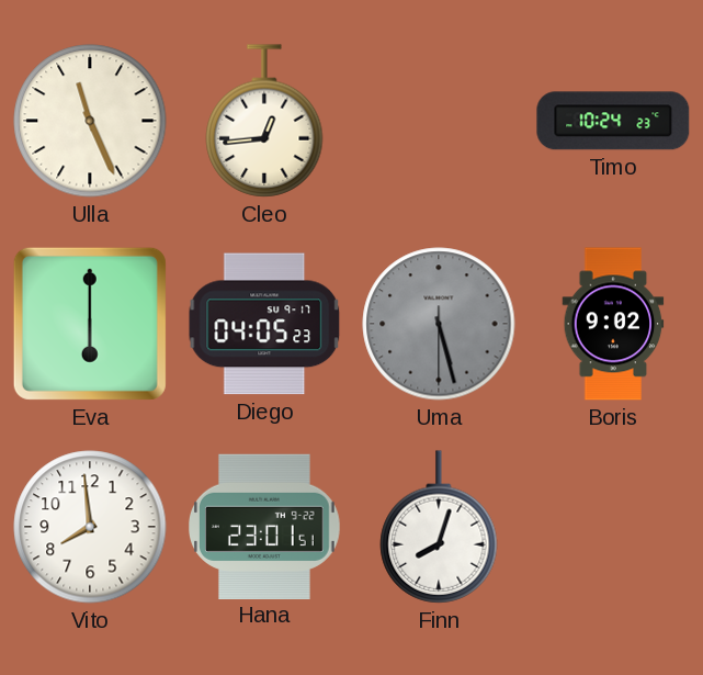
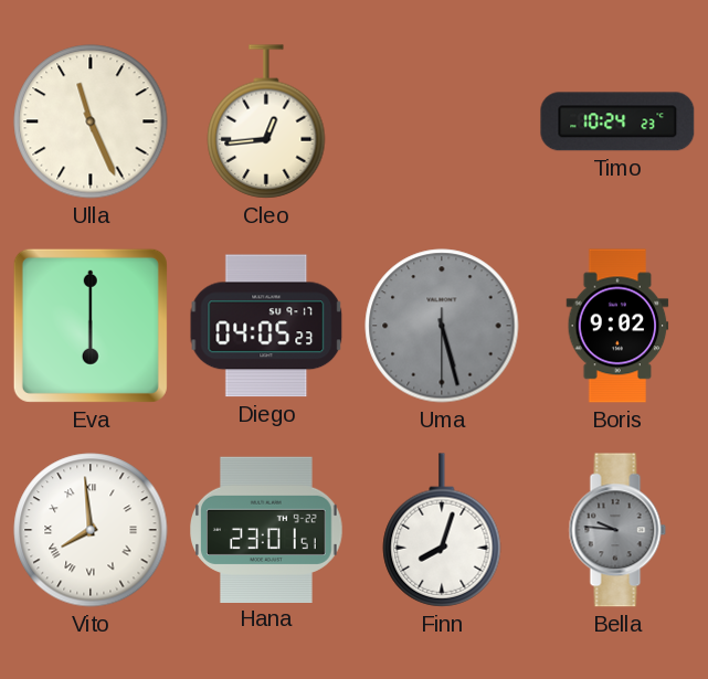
Vito numerals: Arabic -> Roman (91, 530)
Bella: none -> 9:46 (617, 530)
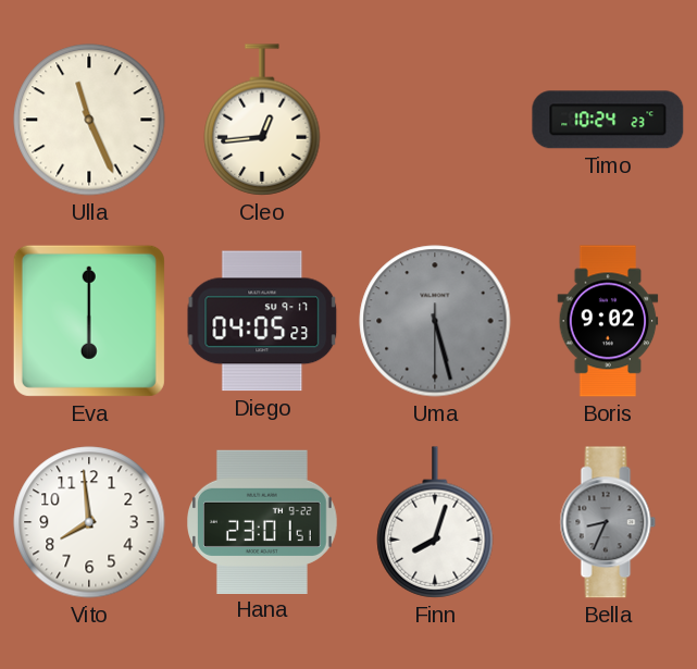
Vito numerals: Roman -> Arabic (89, 522)
Bella: 9:46 -> 8:34 (608, 522)
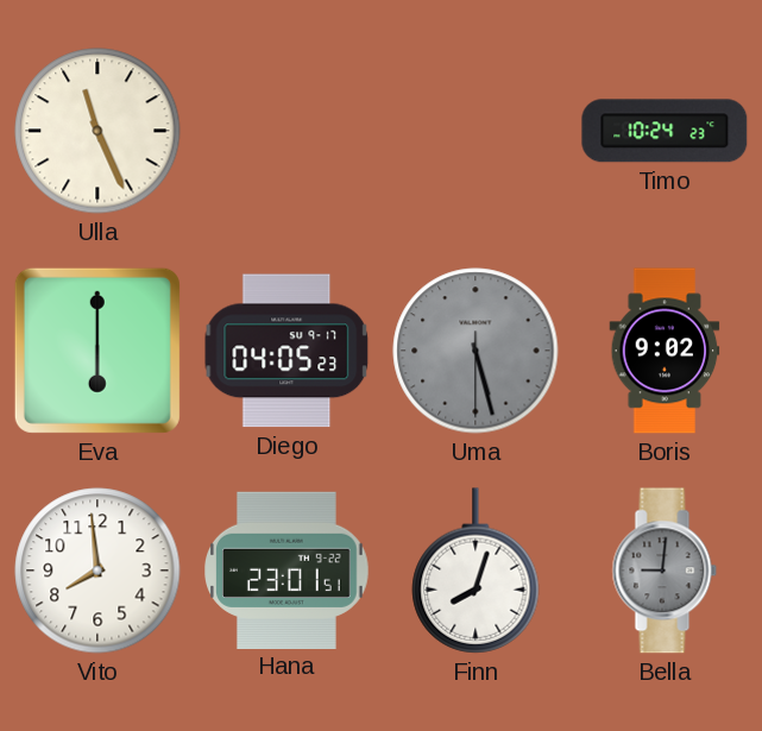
Cleo: 12:44 -> none (262, 120)
Bella: 8:34 -> 9:01 (665, 571)
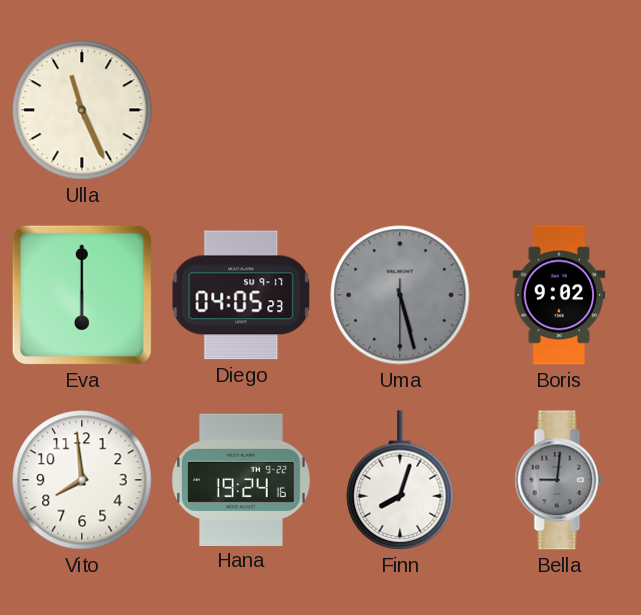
Timo: 10:24 -> none (665, 131)
Hana: 23:01 -> 19:24 (242, 479)
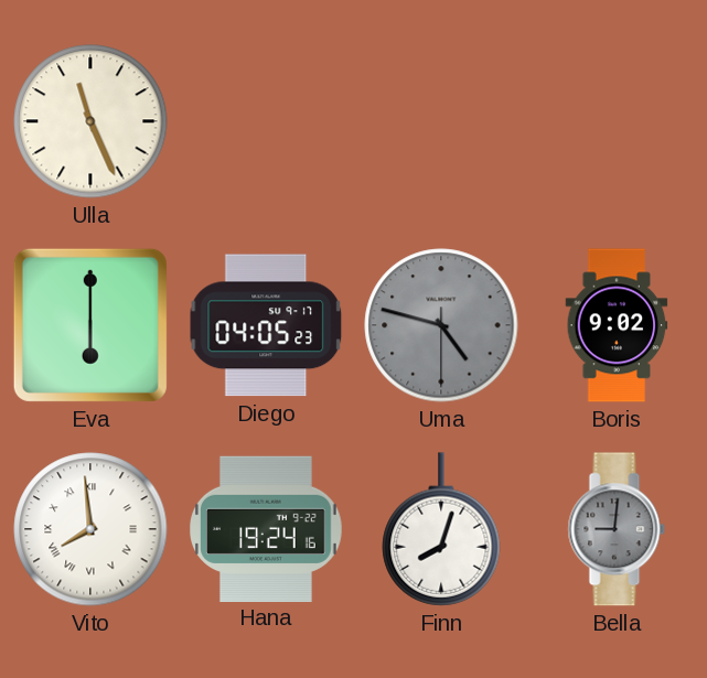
Uma: 5:27 -> 4:47 (441, 325)
Vito numerals: Arabic -> Roman (90, 529)
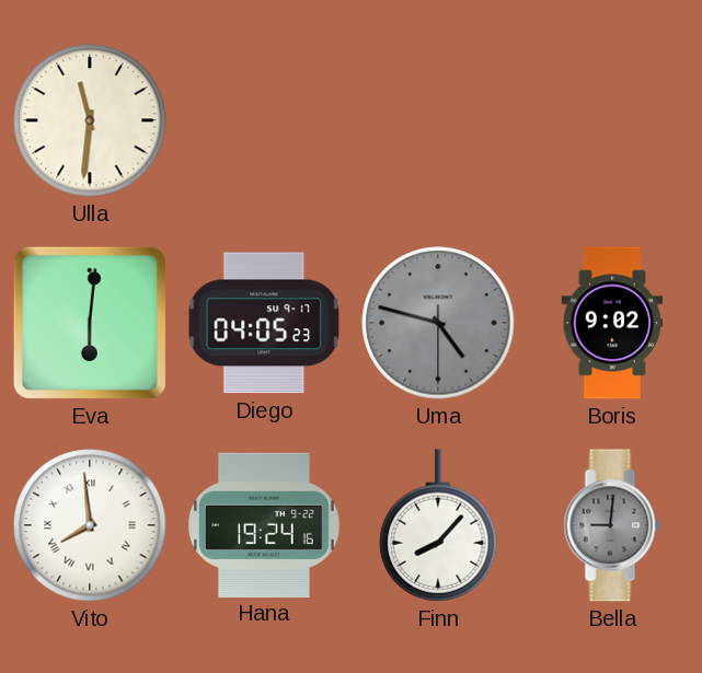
Ulla: 11:26 -> 11:31 (90, 120)
Eva: 6:00 -> 6:01 (90, 323)
Finn: 8:03 -> 8:07 (438, 525)
